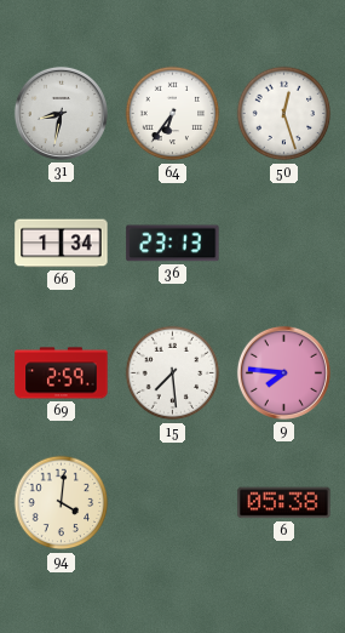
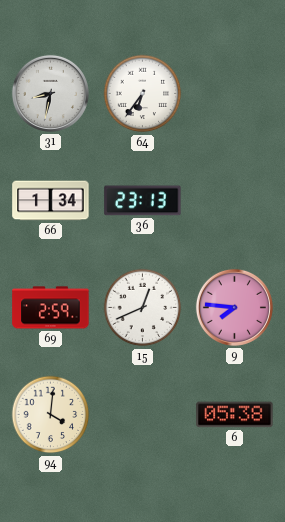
50: 12:27 -> none (284, 114)
15: 7:29 -> 12:41 (143, 308)
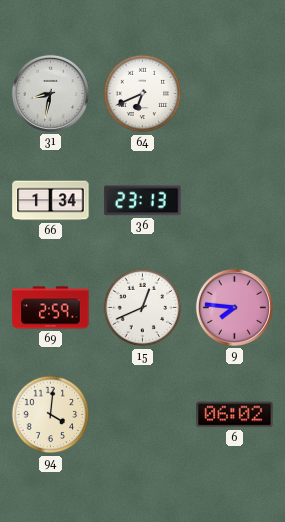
64: 6:36 -> 6:41 (143, 94)
6: 05:38 -> 06:02 (235, 415)
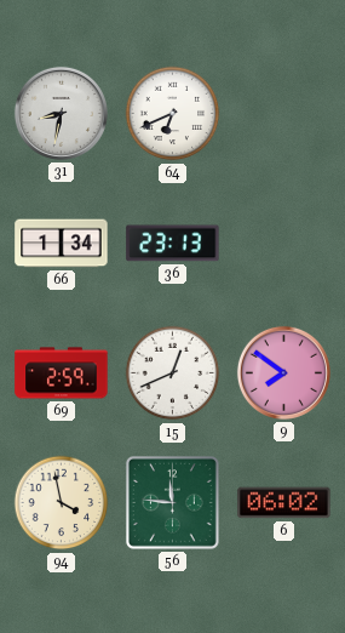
9: 7:46 -> 7:51 (283, 372)
94: 4:01 -> 3:58 (62, 503)
56: none -> 11:46 (173, 503)
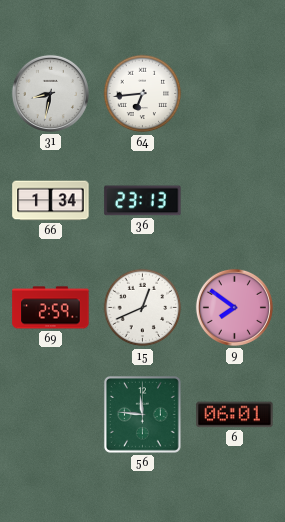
64: 6:41 -> 6:44 (143, 94)
94: 3:58 -> none (62, 503)
6: 06:02 -> 06:01 (235, 415)
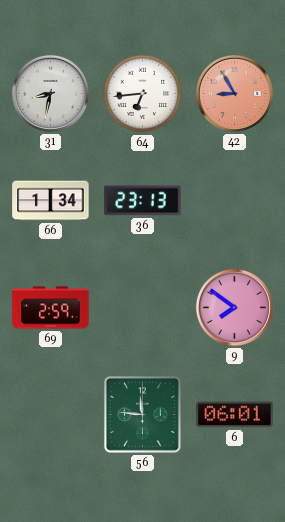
42: none -> 8:55 (234, 93)
15: 12:41 -> none (143, 308)
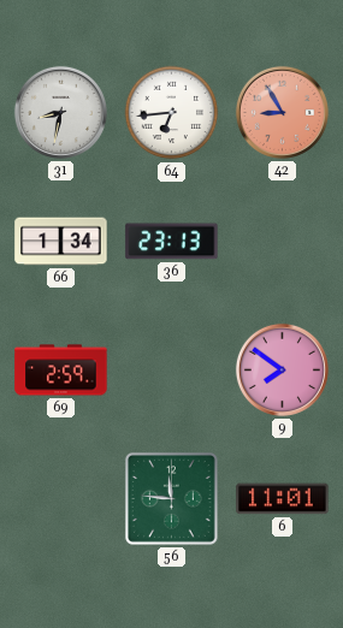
6: 06:01 -> 11:01 (283, 499)
